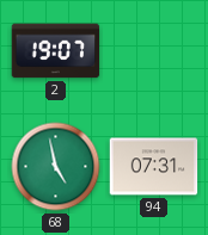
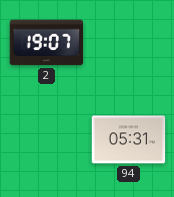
68: 4:58 -> none (56, 167)
94: 07:31 -> 05:31 (129, 140)
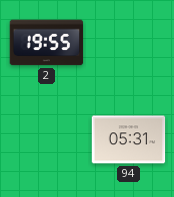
2: 19:07 -> 19:55 (47, 43)
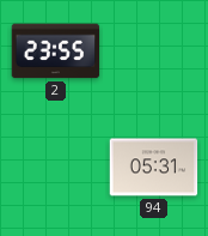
2: 19:55 -> 23:55 (56, 52)
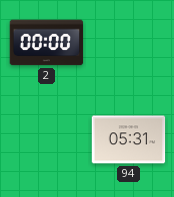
2: 23:55 -> 00:00 (47, 43)
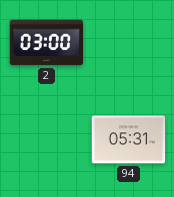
2: 00:00 -> 03:00 (47, 43)
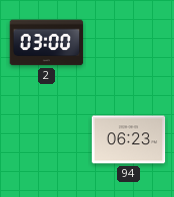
94: 05:31 -> 06:23 (129, 140)
